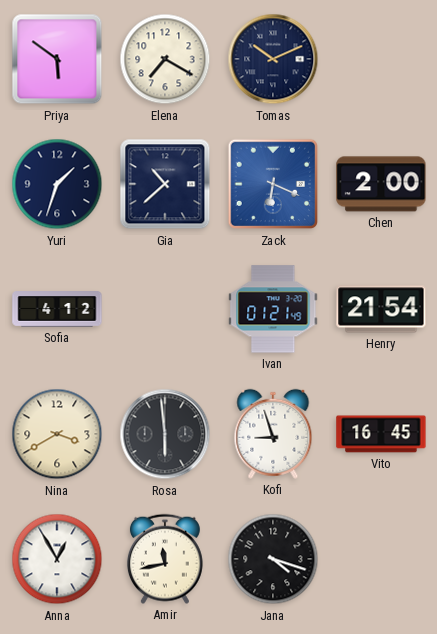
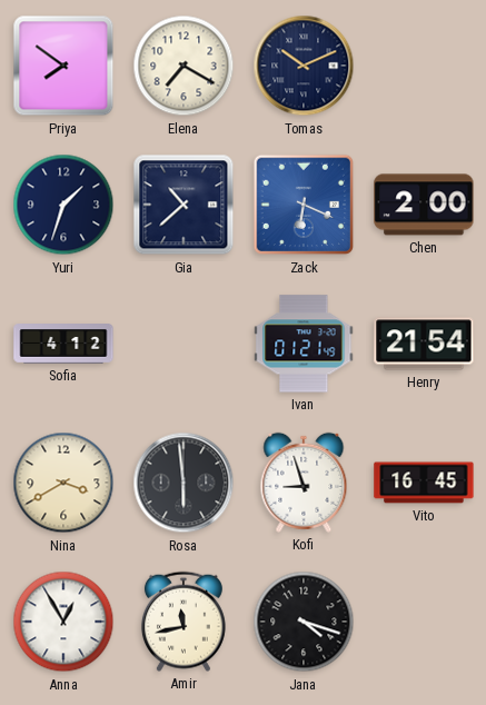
Priya: 5:51 -> 7:51 (63, 66)
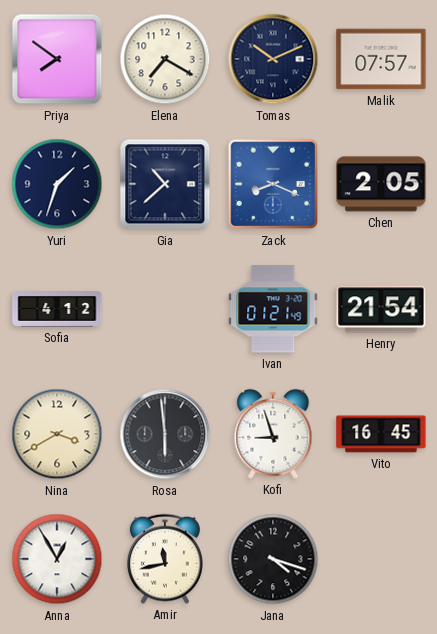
Malik: none -> 07:57 (381, 59)
Zack: 6:19 -> 8:19 (273, 184)
Chen: 2:00 -> 2:05 (381, 184)
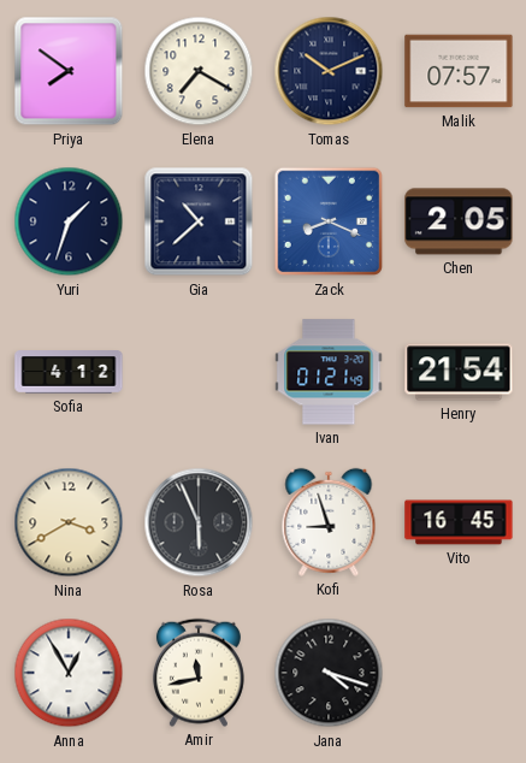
Rosa: 5:59 -> 5:56 (199, 522)
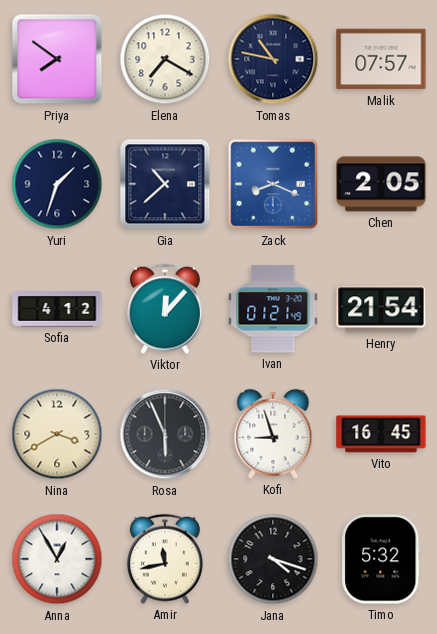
Tomas: 10:11 -> 10:47 (273, 59)
Viktor: none -> 12:07 (165, 309)
Timo: none -> 5:32 (381, 559)
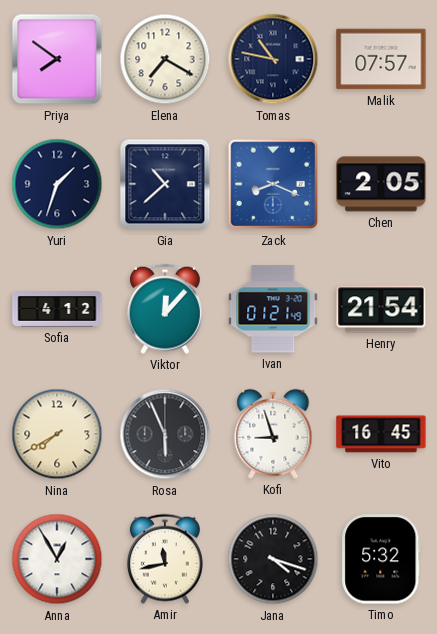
Nina: 3:40 -> 7:40 (57, 434)
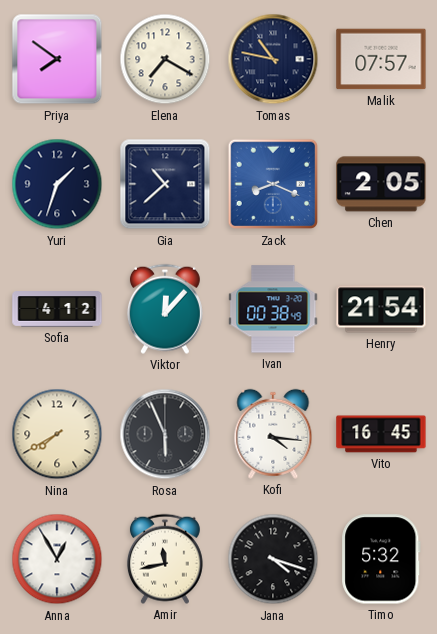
Ivan: 01:21 -> 00:38 (273, 309)
Kofi: 8:57 -> 4:16 (273, 434)
